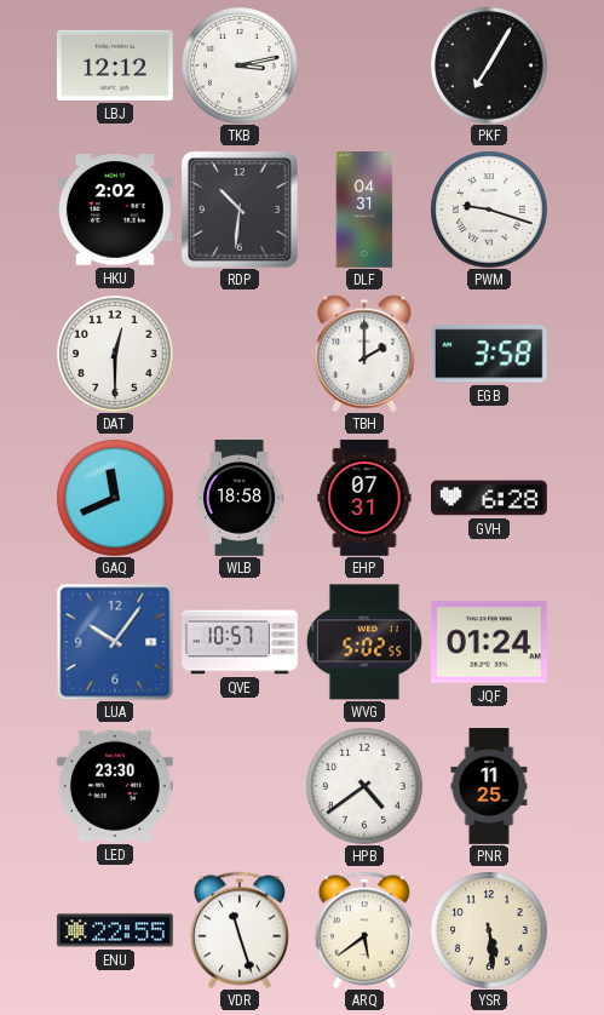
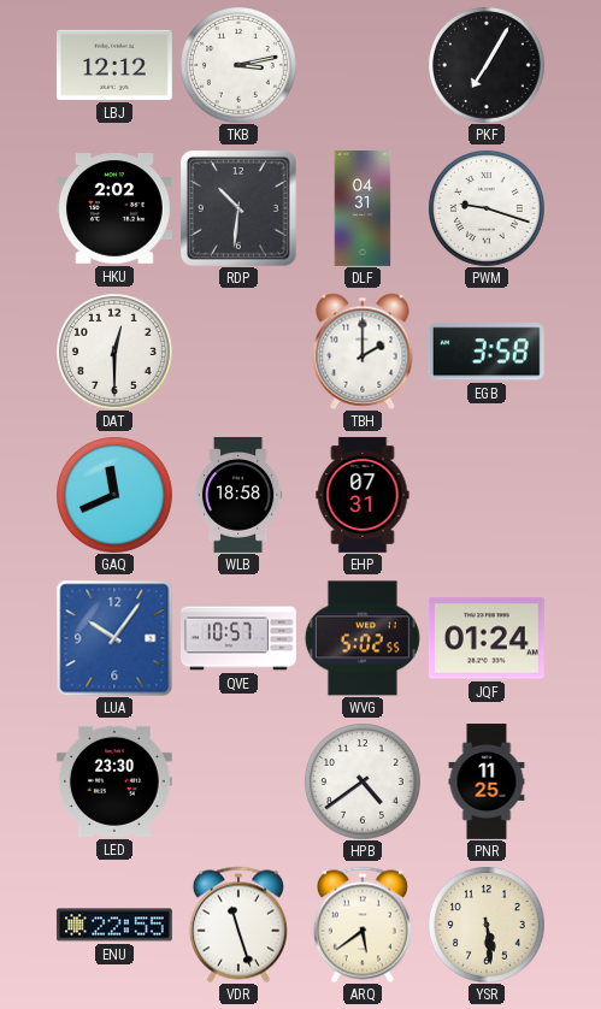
GVH: 6:28 -> none (490, 498)
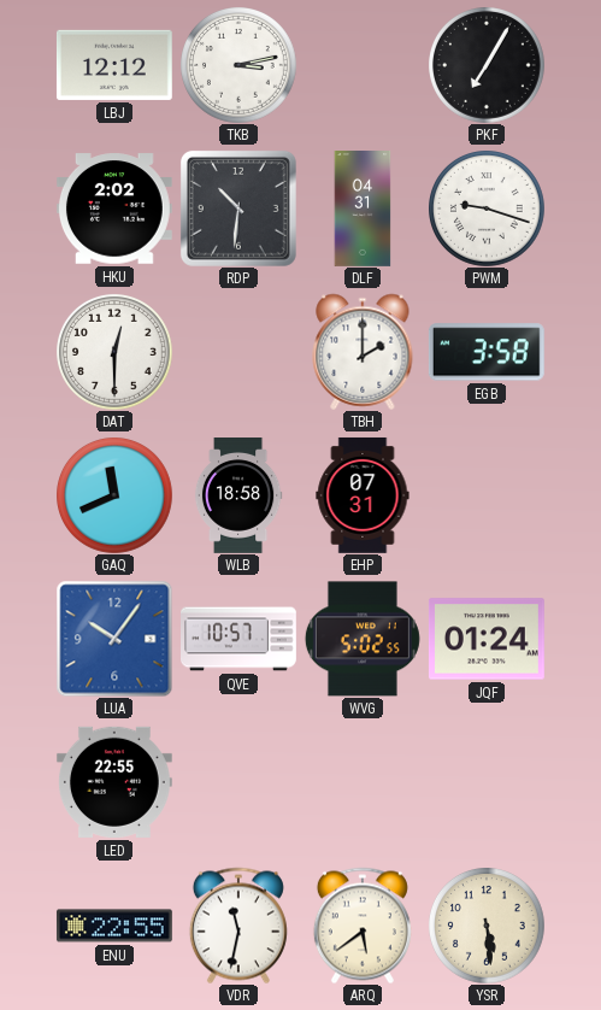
LED: 23:30 -> 22:55 (114, 782)
HPB: 4:39 -> none (363, 781)
PNR: 11:25 -> none (487, 781)
VDR: 11:27 -> 11:32 (238, 926)
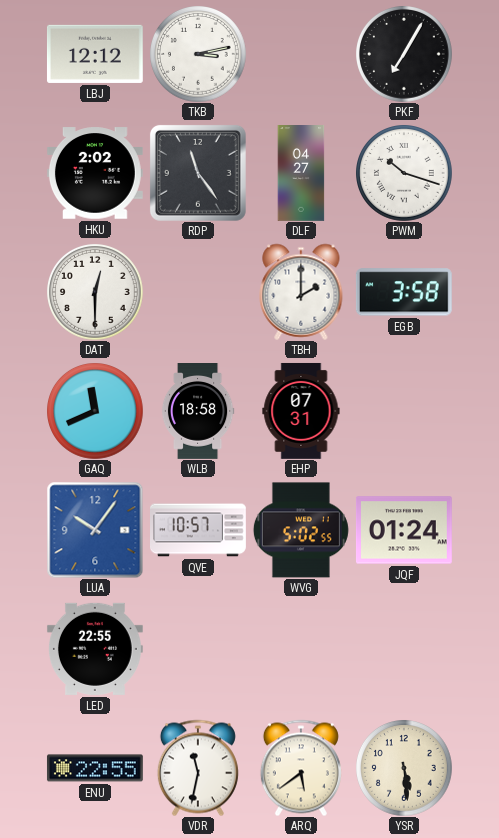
RDP: 10:31 -> 11:24 (198, 173)
DLF: 04:31 -> 04:27 (301, 174)
PWM: 9:18 -> 10:18 (404, 173)
